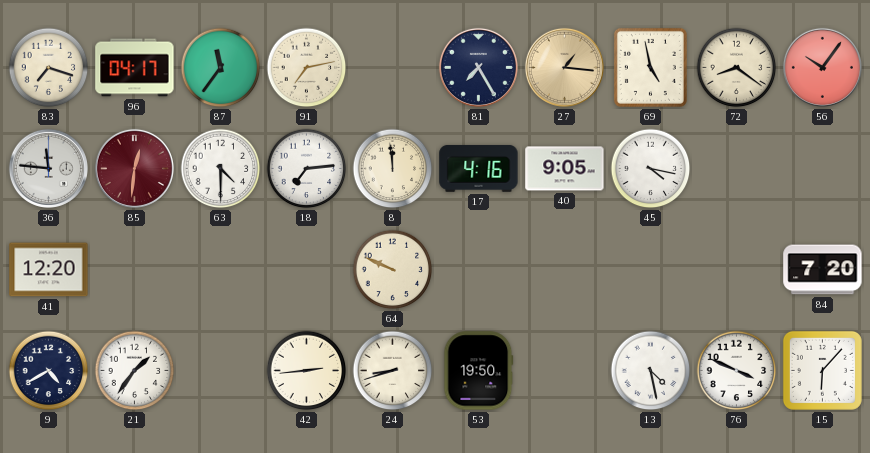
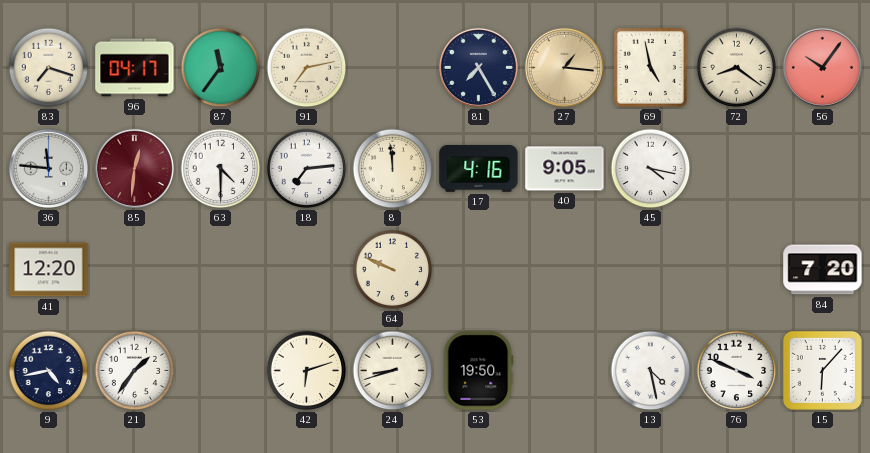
9: 4:40 -> 4:43 (49, 371)
42: 2:44 -> 6:12 (307, 371)
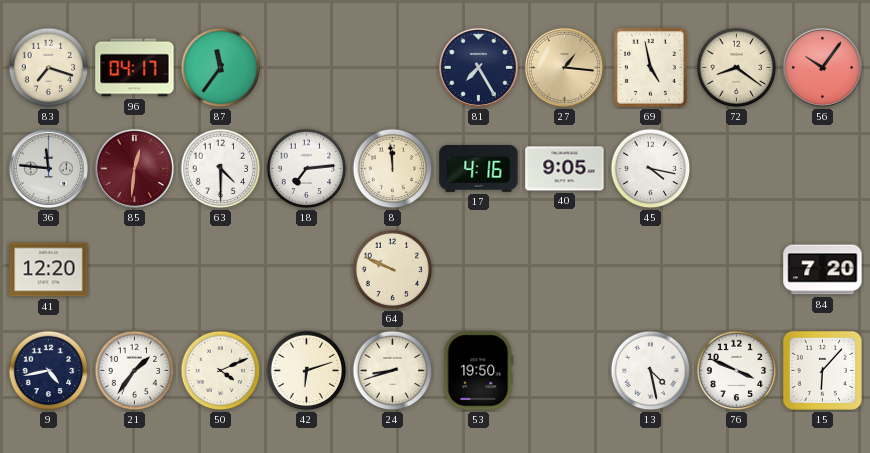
91: 7:13 -> none (307, 68)
50: none -> 4:11 (221, 371)
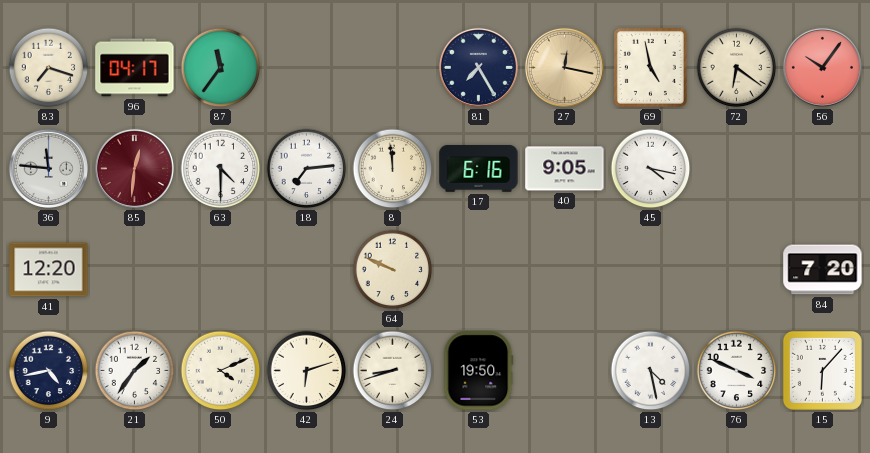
27: 1:16 -> 12:17 (564, 67)
72: 8:21 -> 6:21 (737, 68)
17: 4:16 -> 6:16 (479, 168)
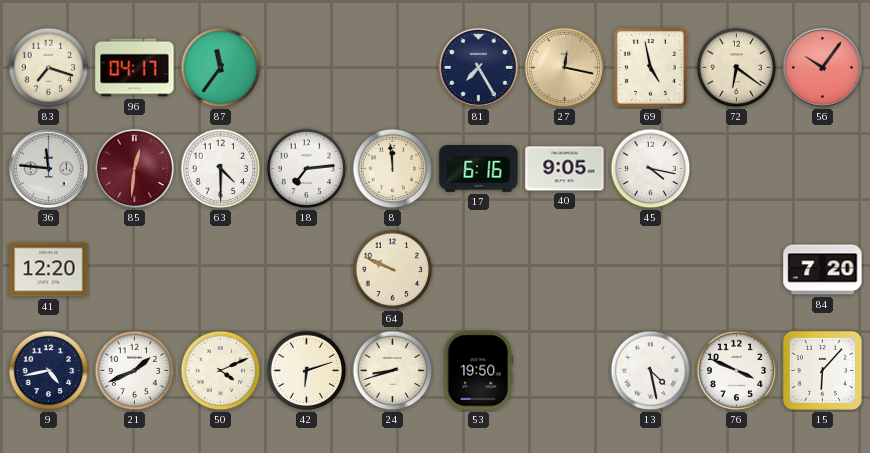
21: 1:36 -> 1:41 (135, 371)
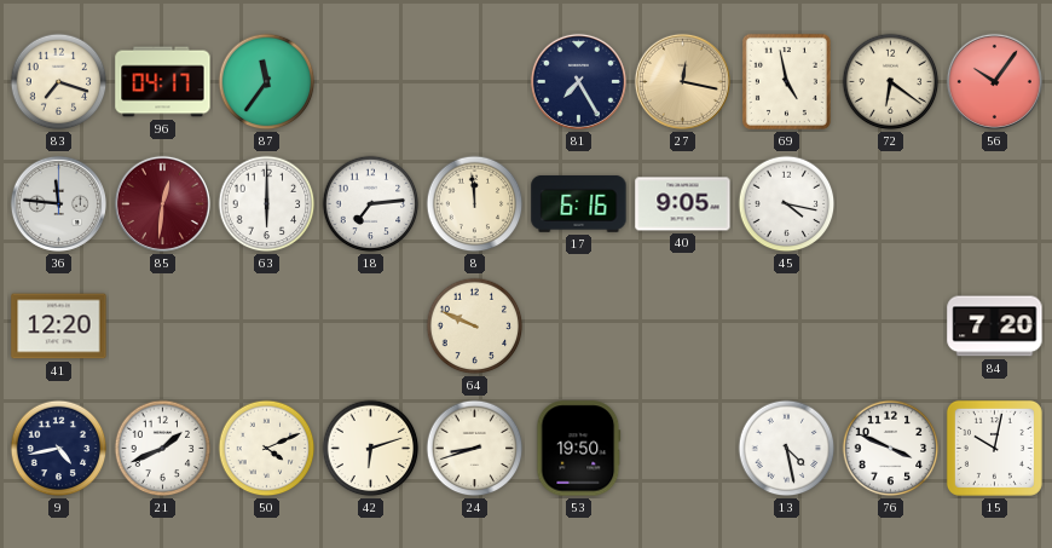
63: 4:30 -> 6:00 (267, 204)
15: 6:07 -> 10:02 (994, 448)
